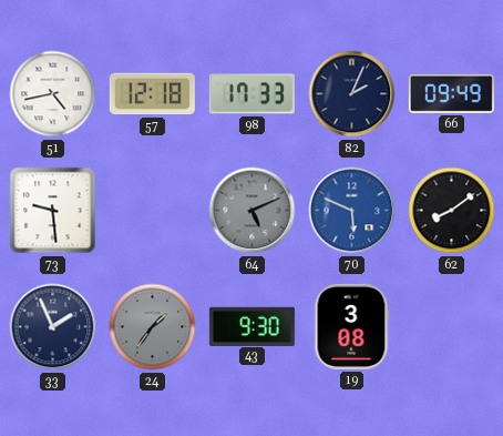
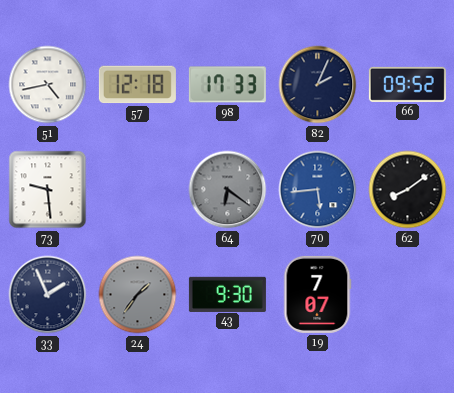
66: 09:49 -> 09:52 (407, 84)
64: 5:11 -> 6:21 (228, 190)
70: 5:49 -> 5:44 (318, 190)
19: 3:08 -> 7:07 (317, 294)
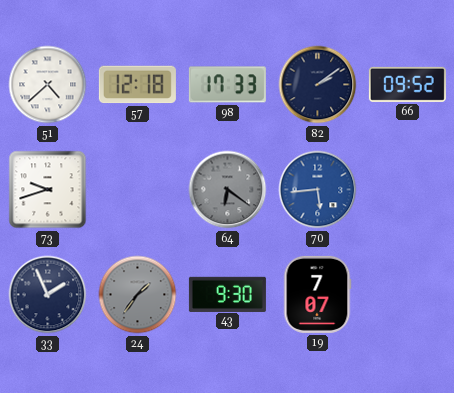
51: 4:43 -> 4:38 (48, 85)
82: 2:04 -> 2:09 (318, 85)
73: 9:29 -> 9:42 (48, 190)
62: 8:09 -> none (408, 190)
